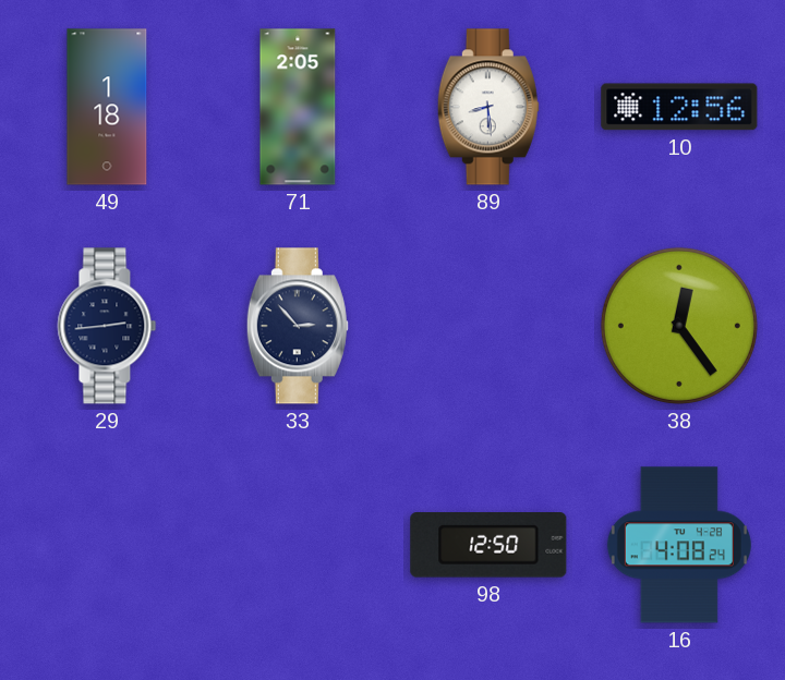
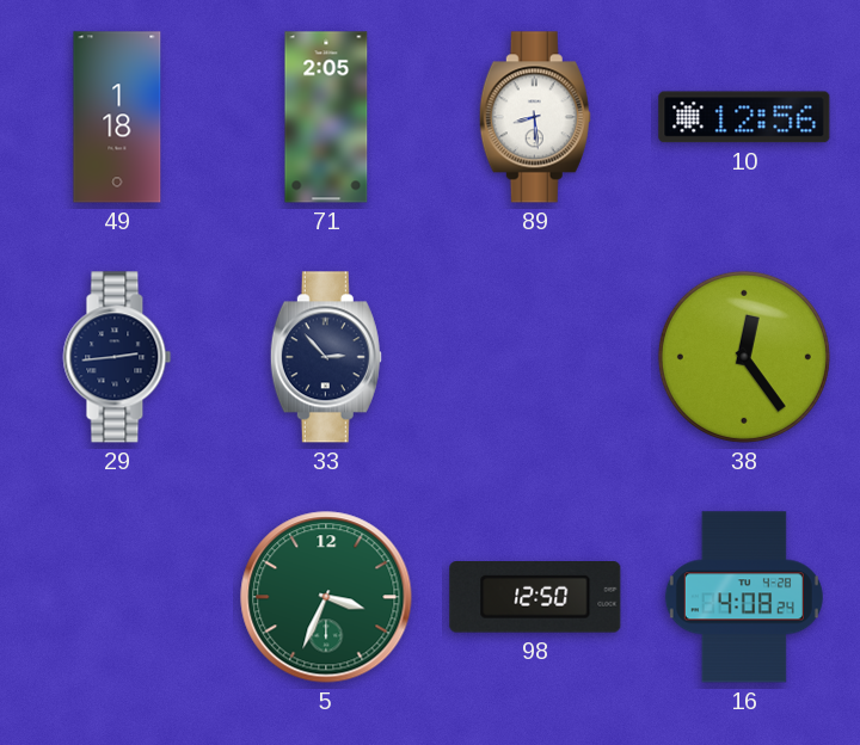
5: none -> 3:34 (326, 597)
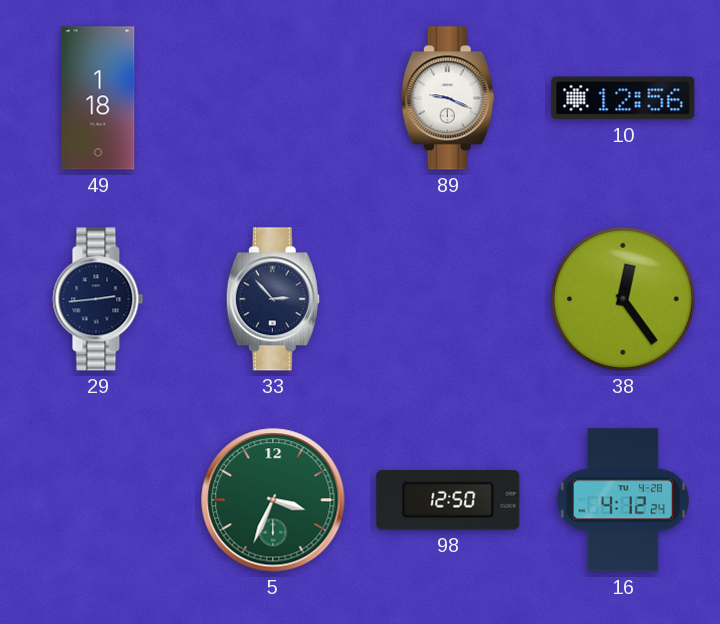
71: 2:05 -> none (326, 117)
89: 8:29 -> 9:19 (448, 98)
16: 4:08 -> 4:12 (623, 500)
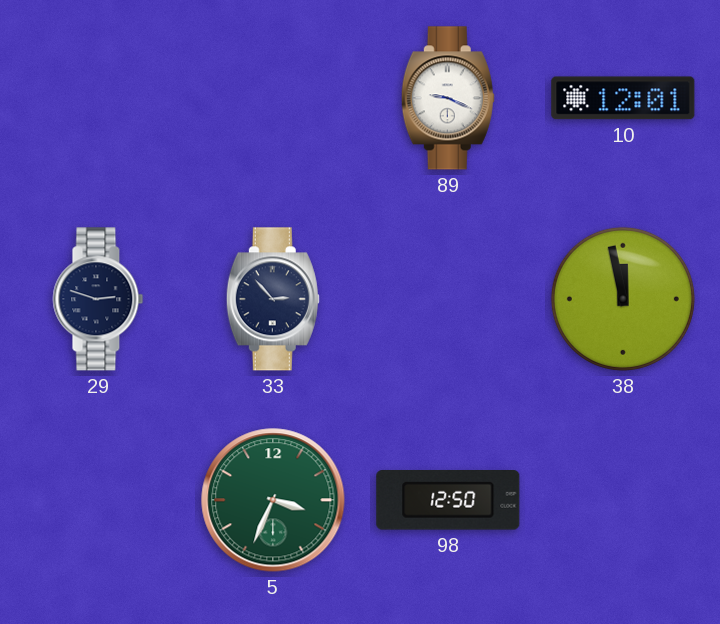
49: 1:18 -> none (98, 98)
10: 12:56 -> 12:01 (623, 98)
29: 2:44 -> 2:48 (98, 299)
38: 12:24 -> 11:58 (623, 299)
16: 4:12 -> none (623, 500)
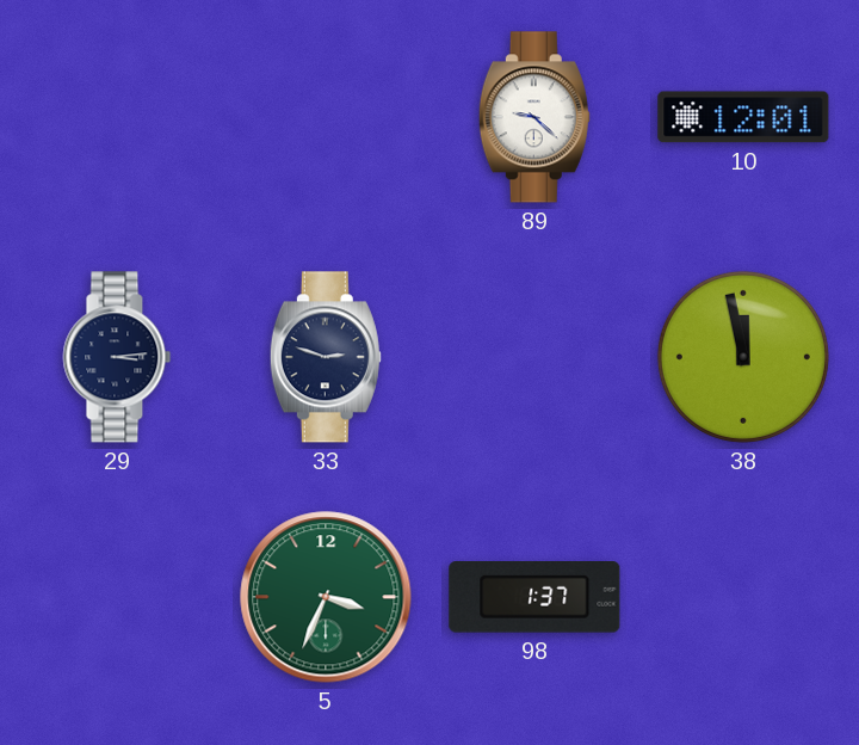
89: 9:19 -> 9:22 (534, 117)
29: 2:48 -> 3:14 (117, 357)
33: 2:53 -> 2:48 (326, 357)
98: 12:50 -> 1:37 (534, 598)
